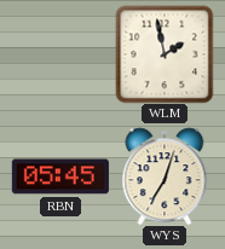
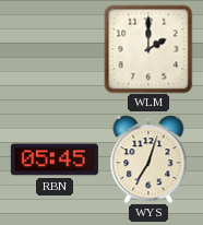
WLM: 1:58 -> 2:00 (148, 49)
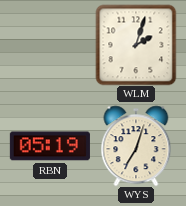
WLM: 2:00 -> 2:03 (136, 45)
RBN: 05:45 -> 05:19 (50, 146)
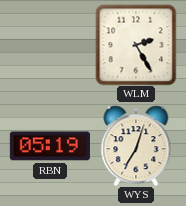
WLM: 2:03 -> 2:25 (136, 45)
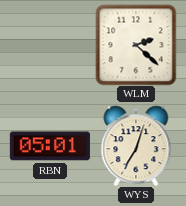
WLM: 2:25 -> 2:22 (136, 45)
RBN: 05:19 -> 05:01 (50, 146)
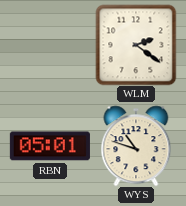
WLM: 2:22 -> 2:21 (136, 45)
WYS: 7:03 -> 10:48 (136, 146)
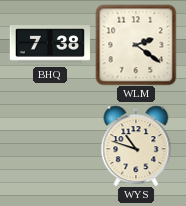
BHQ: none -> 7:38 (50, 45)
RBN: 05:01 -> none (50, 146)
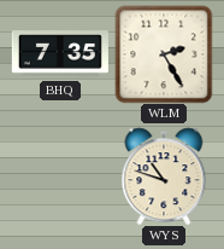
BHQ: 7:38 -> 7:35 (60, 54)
WLM: 2:21 -> 2:25 (164, 54)
